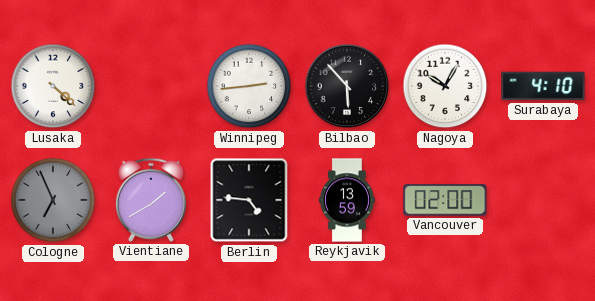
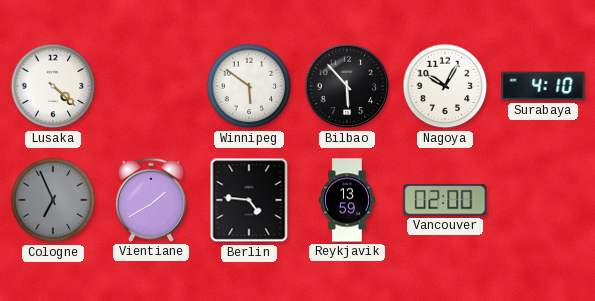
Winnipeg: 2:44 -> 5:51 (249, 86)
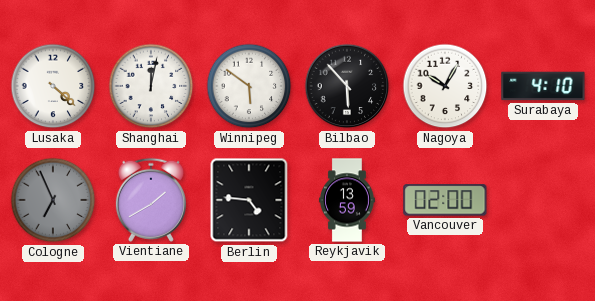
Shanghai: none -> 12:02 (151, 86)
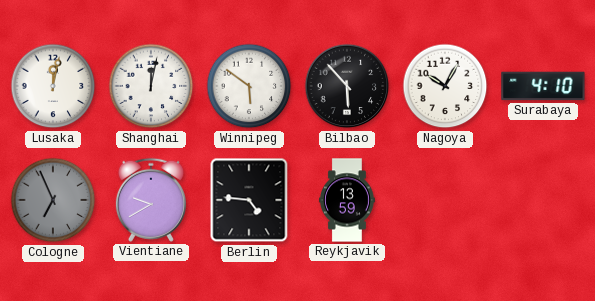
Lusaka: 4:22 -> 12:02 (53, 86)
Vientiane: 1:40 -> 9:40 (151, 200)
Vancouver: 02:00 -> none (445, 200)
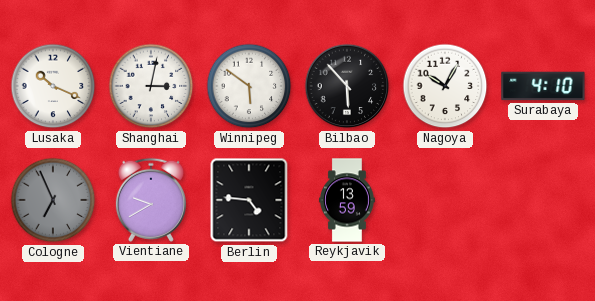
Lusaka: 12:02 -> 10:19 (53, 86)
Shanghai: 12:02 -> 3:02 (151, 86)
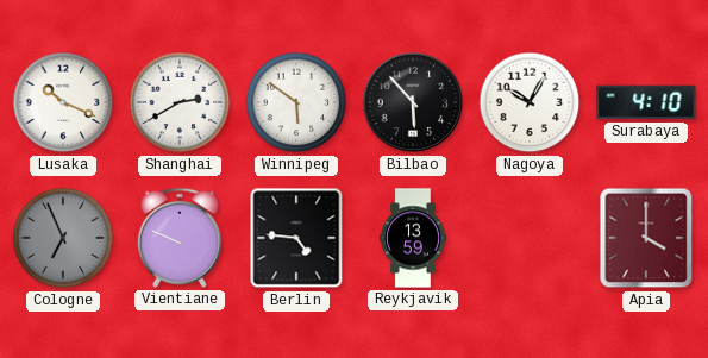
Shanghai: 3:02 -> 2:40 (180, 102)
Vientiane: 9:40 -> 9:49 (180, 238)
Apia: none -> 4:00 (646, 238)
